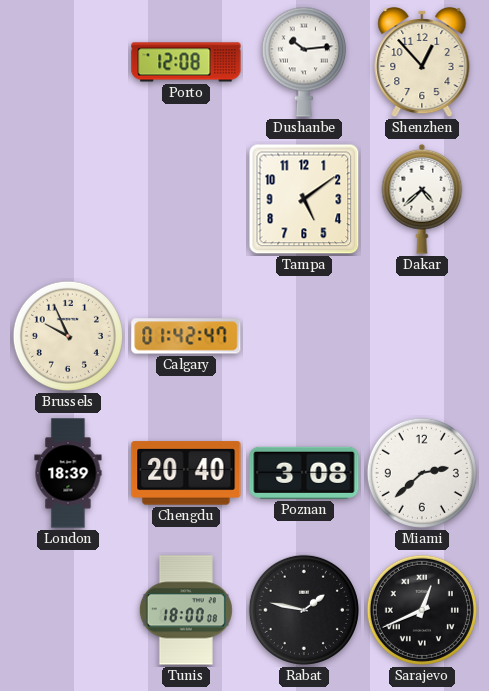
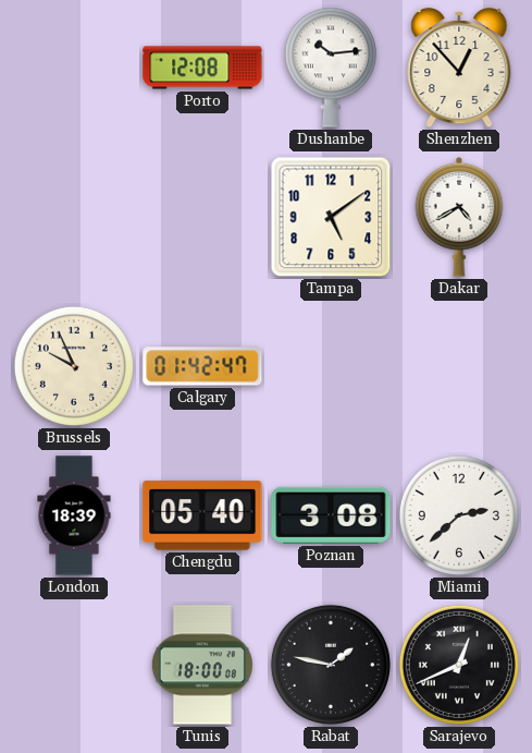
Dakar: 4:38 -> 4:40 (459, 217)
Chengdu: 20:40 -> 05:40 (202, 515)
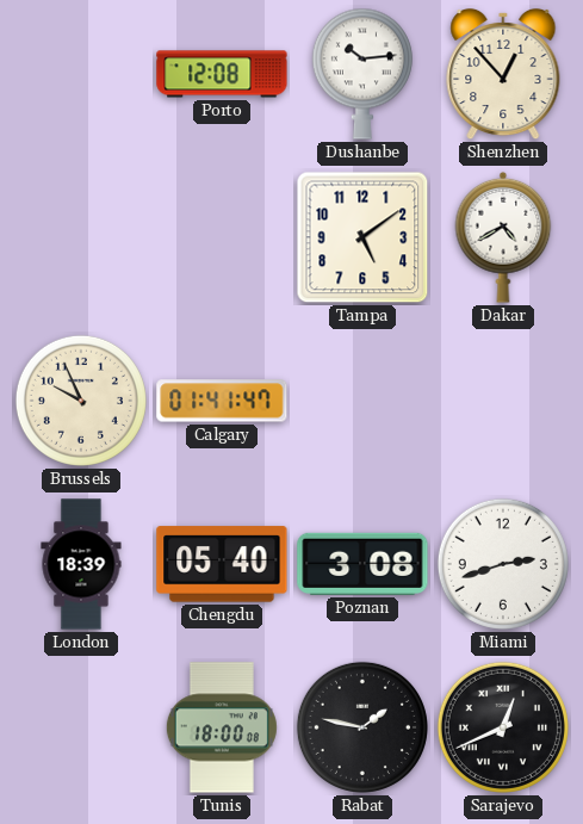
Calgary: 01:42 -> 01:41 (222, 401)
Miami: 2:38 -> 2:42 (503, 564)
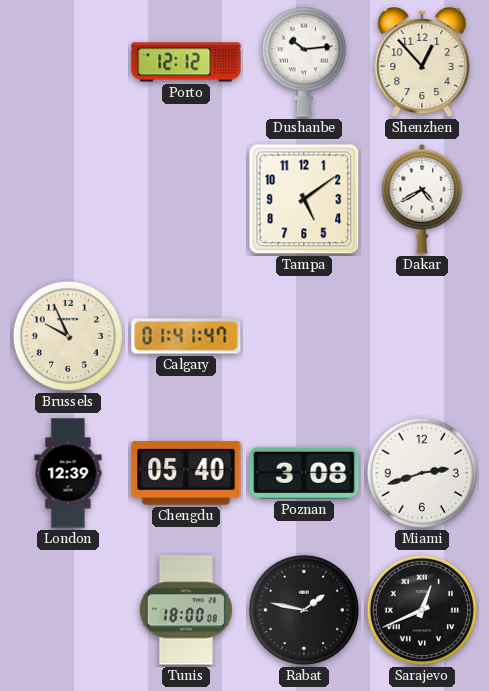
Porto: 12:08 -> 12:12 (186, 62)
London: 18:39 -> 12:39 (68, 473)
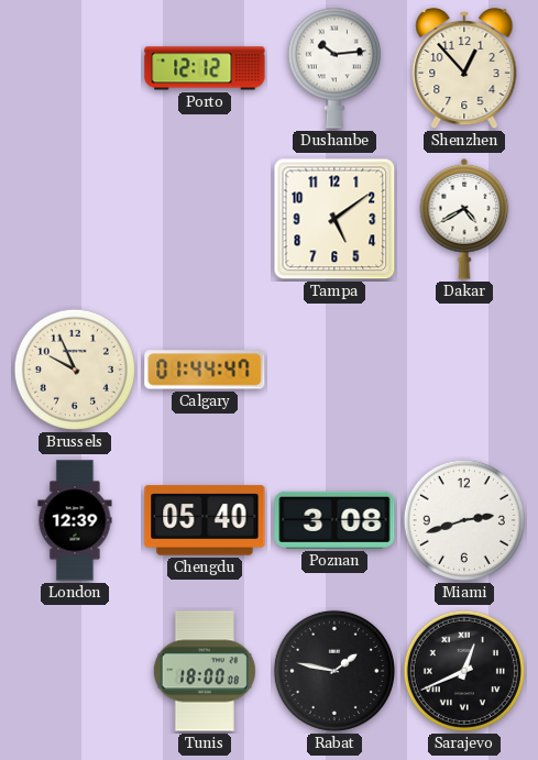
Calgary: 01:41 -> 01:44 (205, 370)
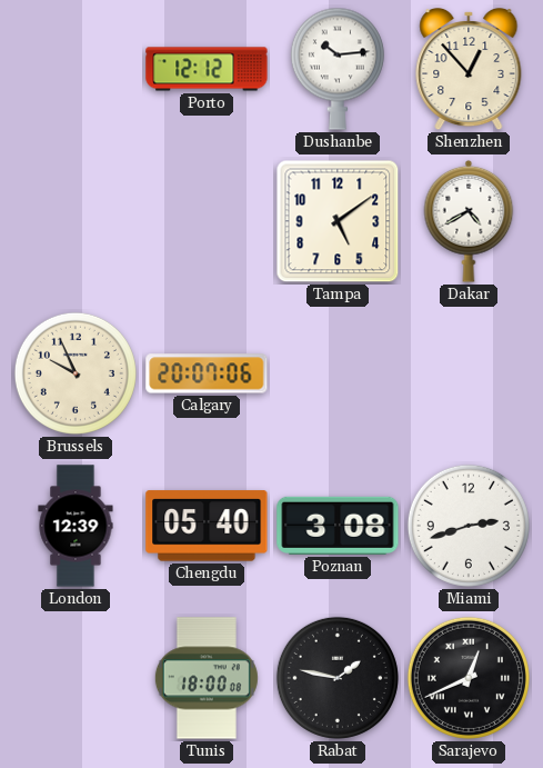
Calgary: 01:44 -> 20:07 (207, 373)
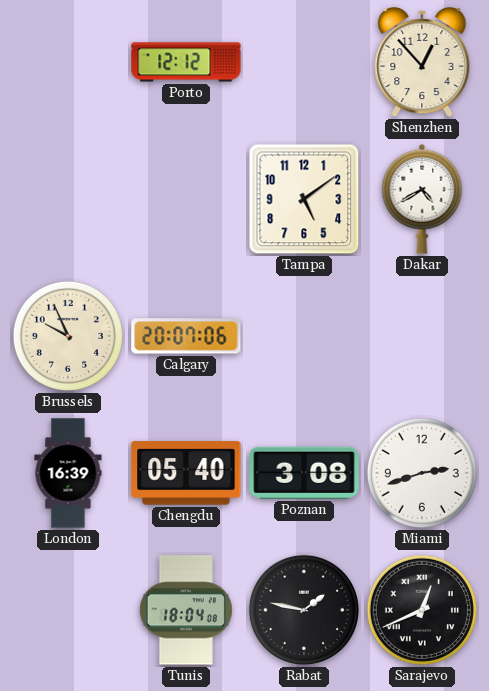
Dushanbe: 10:14 -> none (338, 69)
London: 12:39 -> 16:39 (68, 473)
Tunis: 18:00 -> 18:04 (186, 610)
